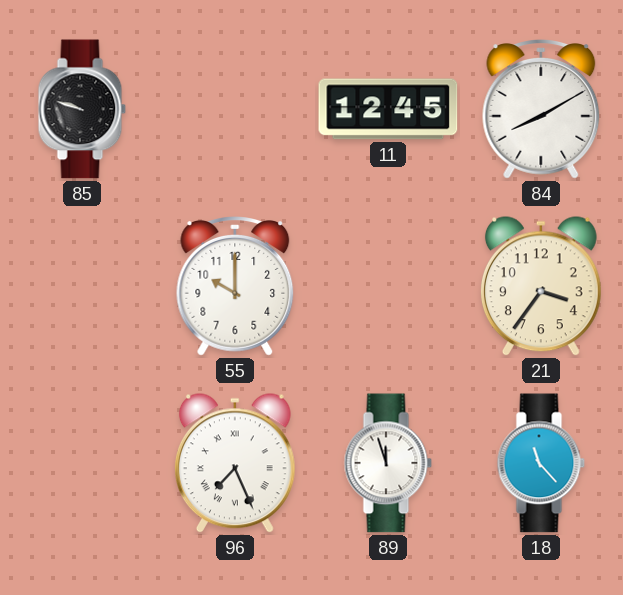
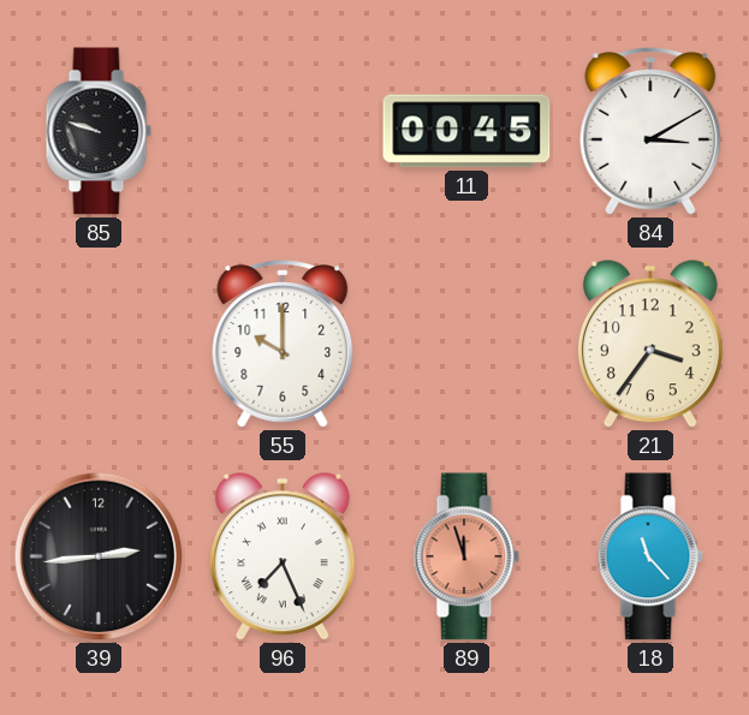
11: 12:45 -> 00:45 (466, 131)
84: 8:10 -> 3:10 (650, 131)
39: none -> 2:44 (99, 556)
89 dial: white -> salmon (466, 556)
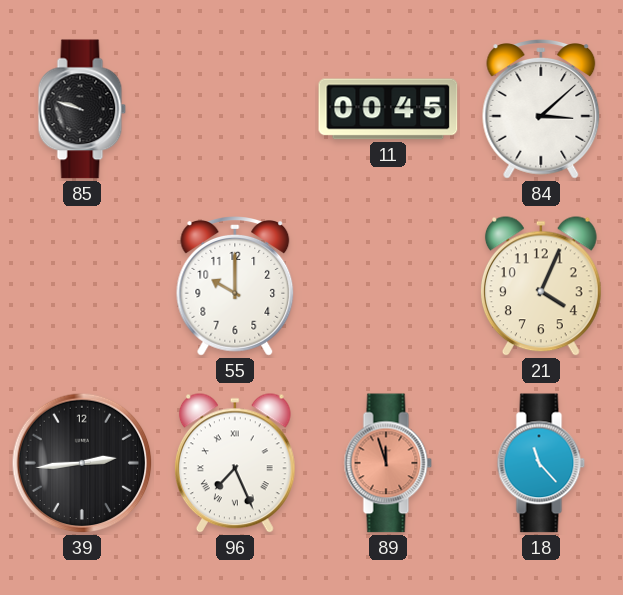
84: 3:10 -> 3:08 (541, 109)
21: 3:36 -> 4:04 (541, 287)
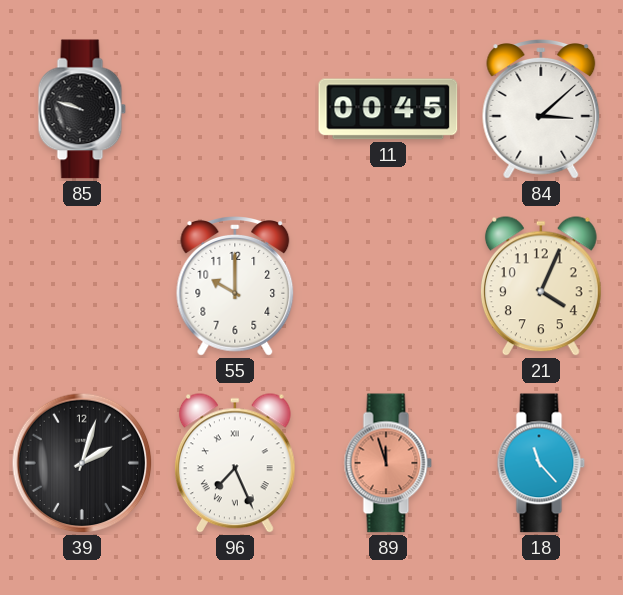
39: 2:44 -> 2:03 (82, 463)
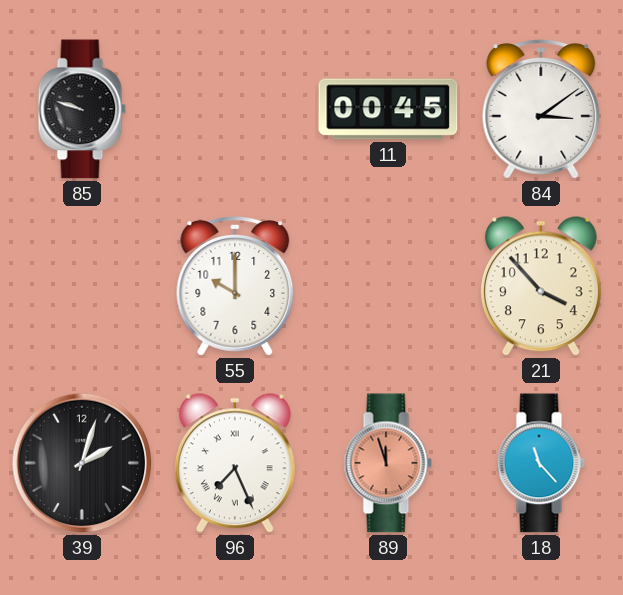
84: 3:08 -> 3:09 (541, 109)
21: 4:04 -> 3:53 (541, 287)
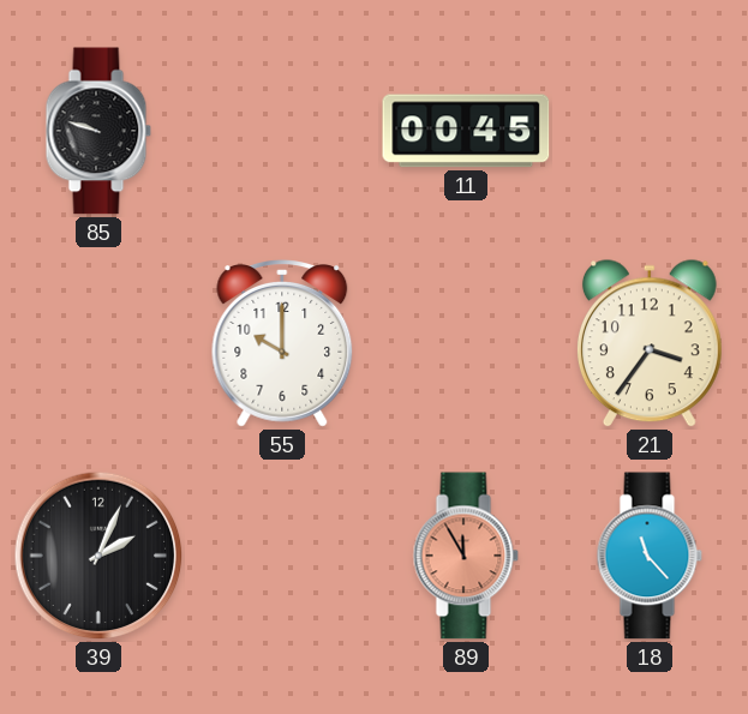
84: 3:09 -> none (541, 109)
21: 3:53 -> 3:36 (650, 344)
39: 2:03 -> 2:04 (98, 556)
96: 7:26 -> none (235, 464)
89: 11:57 -> 11:55 (466, 556)
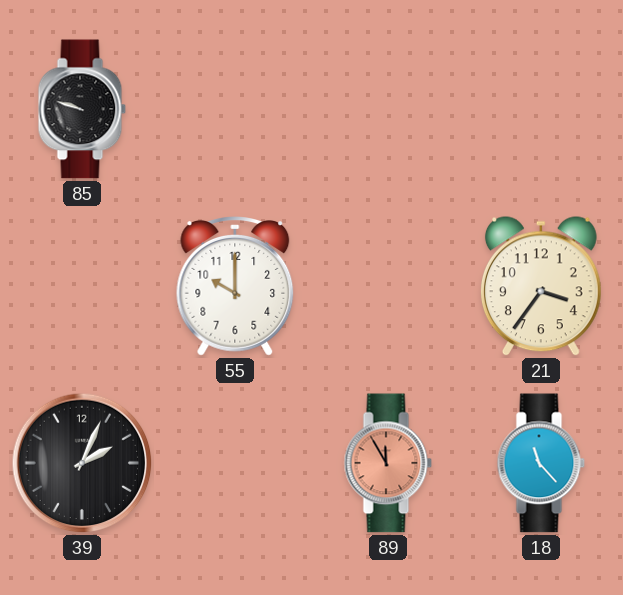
11: 00:45 -> none (466, 131)
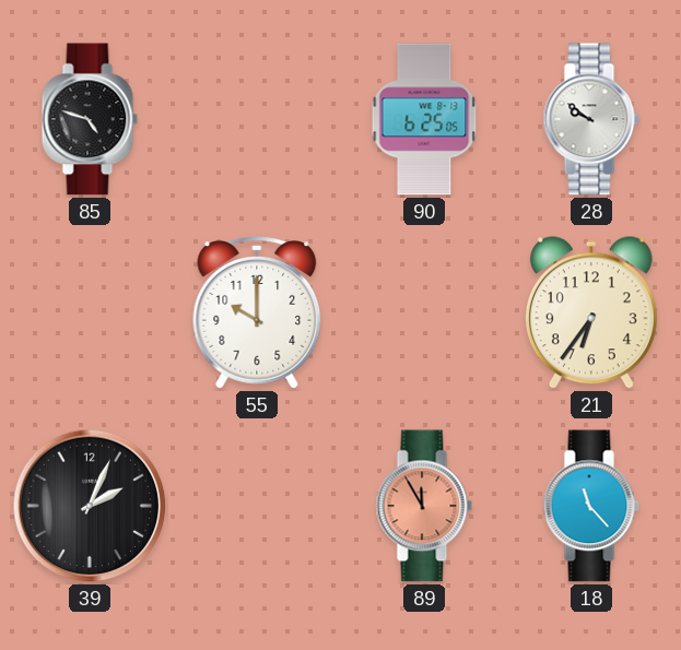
85: 9:48 -> 4:48 (90, 119)
90: none -> 6:25 (424, 119)
28: none -> 9:51 (591, 119)
21: 3:36 -> 6:36 (591, 314)
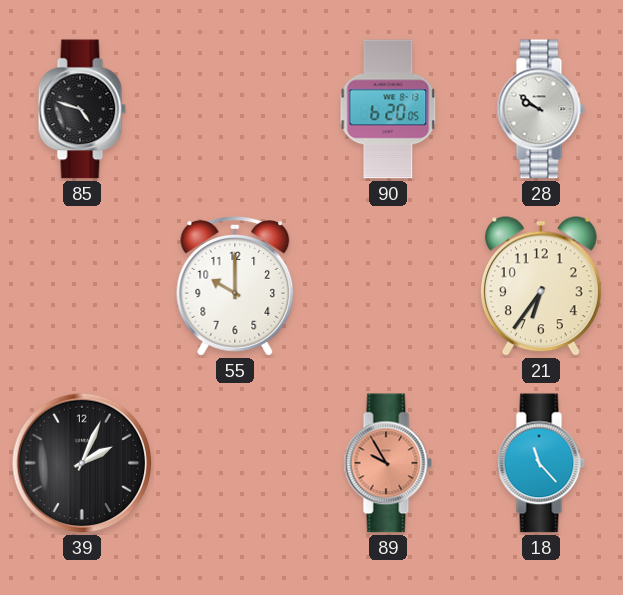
90: 6:25 -> 6:20 (388, 109)
89: 11:55 -> 9:55 (388, 463)
